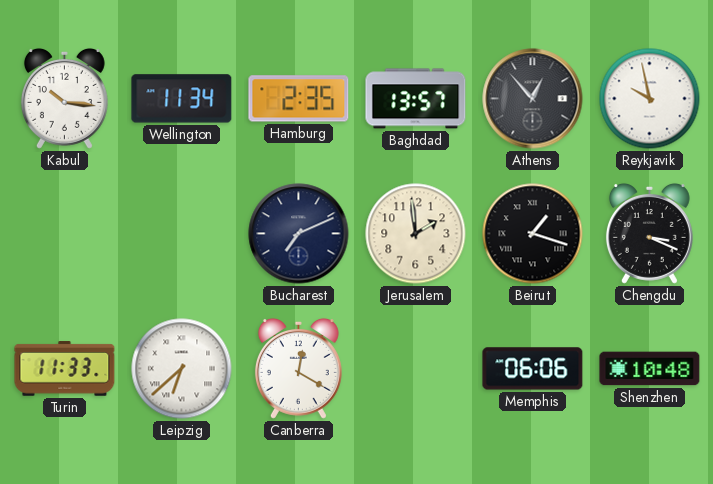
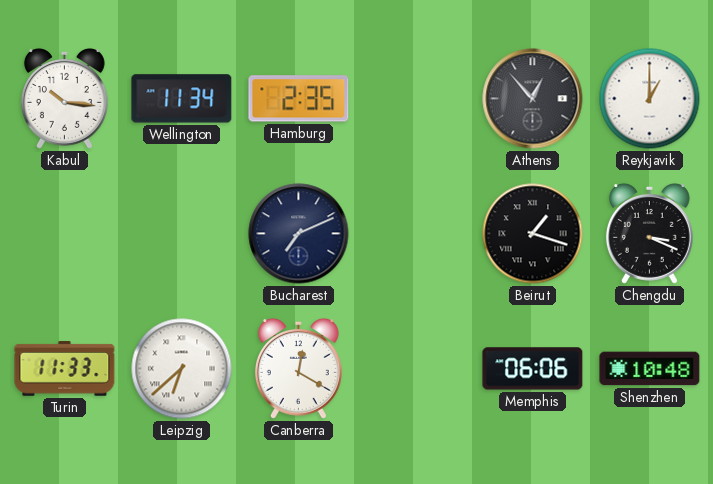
Baghdad: 13:57 -> none (416, 99)
Reykjavik: 9:58 -> 1:00 (650, 99)
Jerusalem: 1:59 -> none (416, 234)
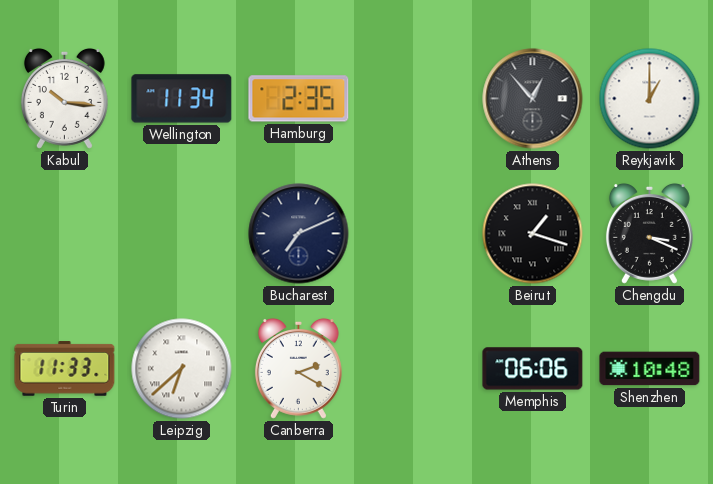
Canberra: 12:20 -> 2:20 (298, 368)
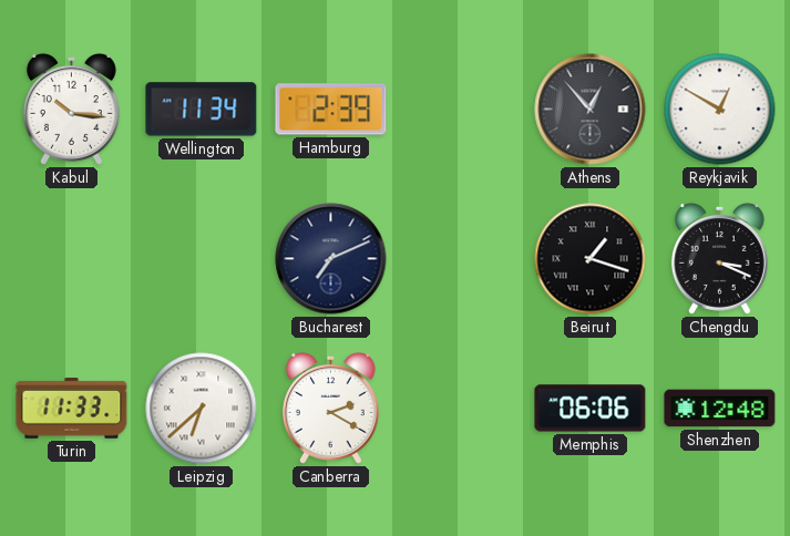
Hamburg: 2:35 -> 2:39 (331, 110)
Reykjavik: 1:00 -> 12:50 (720, 110)
Shenzhen: 10:48 -> 12:48 (720, 409)
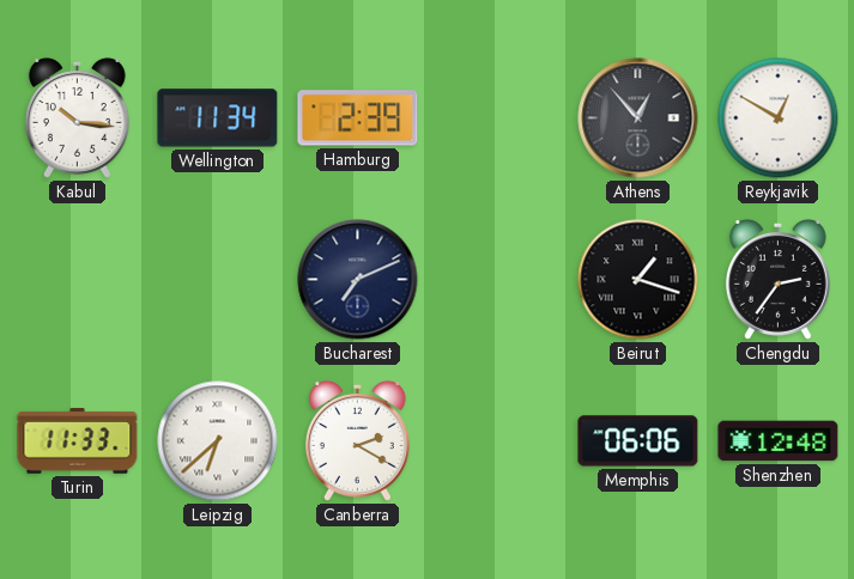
Chengdu: 3:19 -> 2:36 (777, 279)
